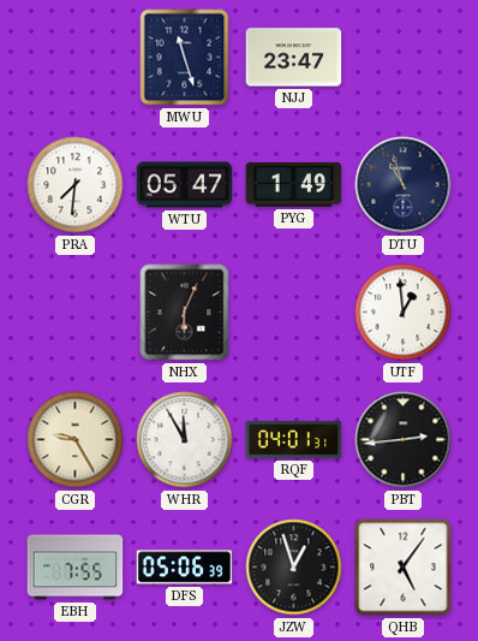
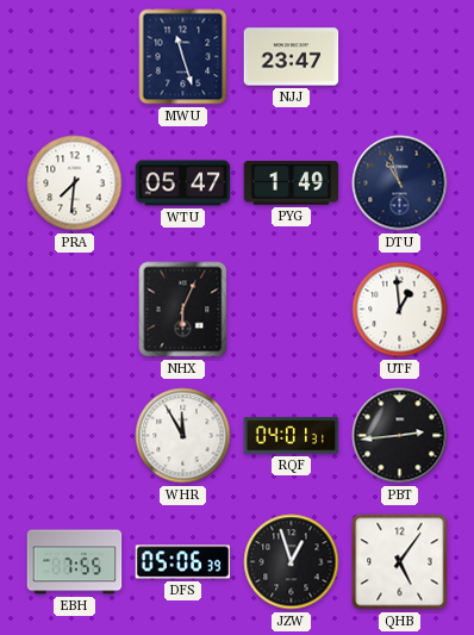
CGR: 9:25 -> none (76, 440)
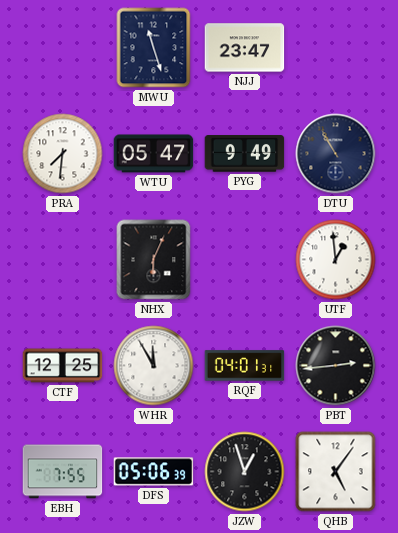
PYG: 1:49 -> 9:49 (245, 154)
DTU: 10:57 -> 10:55 (336, 154)
CTF: none -> 12:25 (63, 366)
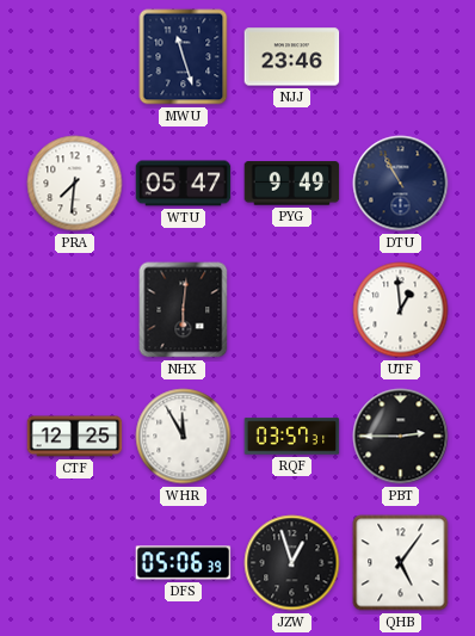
NJJ: 23:47 -> 23:46 (292, 57)
NHX: 6:04 -> 6:01 (184, 310)
RQF: 04:01 -> 03:57 (292, 437)
PBT: 2:44 -> 2:45 (401, 437)
EBH: 7:55 -> none (63, 472)
